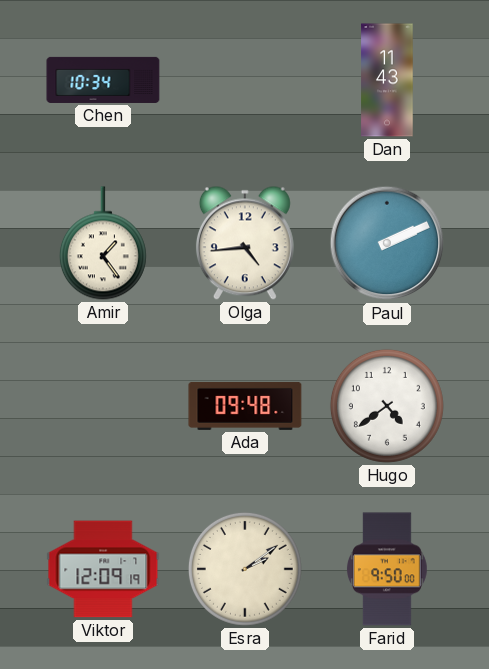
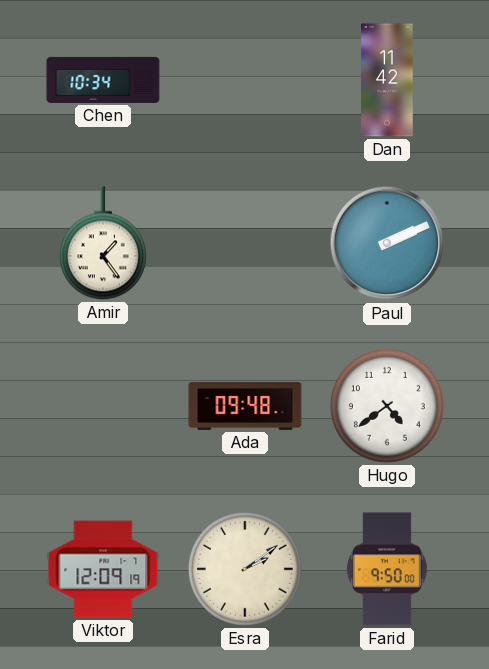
Dan: 11:43 -> 11:42 (387, 80)
Olga: 4:44 -> none (245, 243)
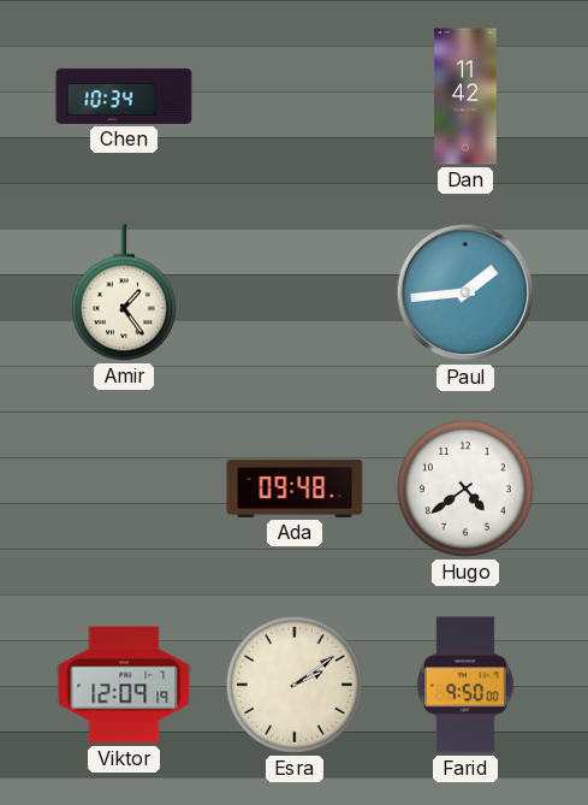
Paul: 2:11 -> 1:44 (465, 292)
